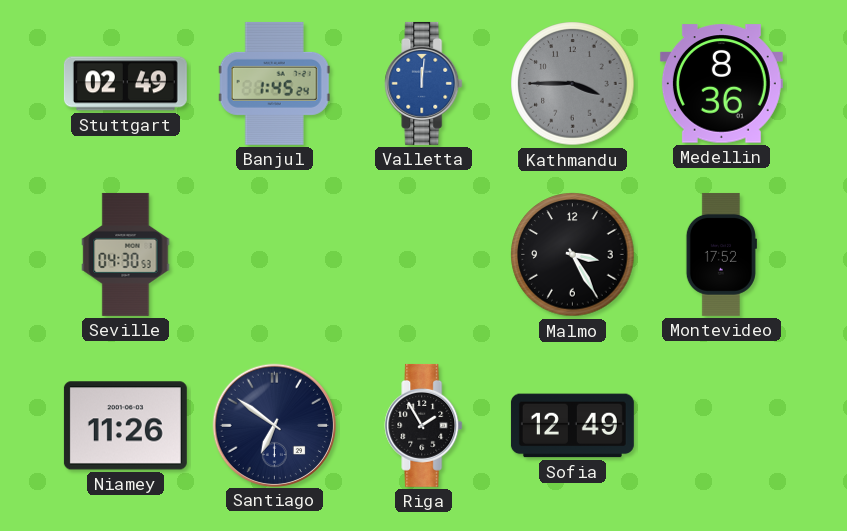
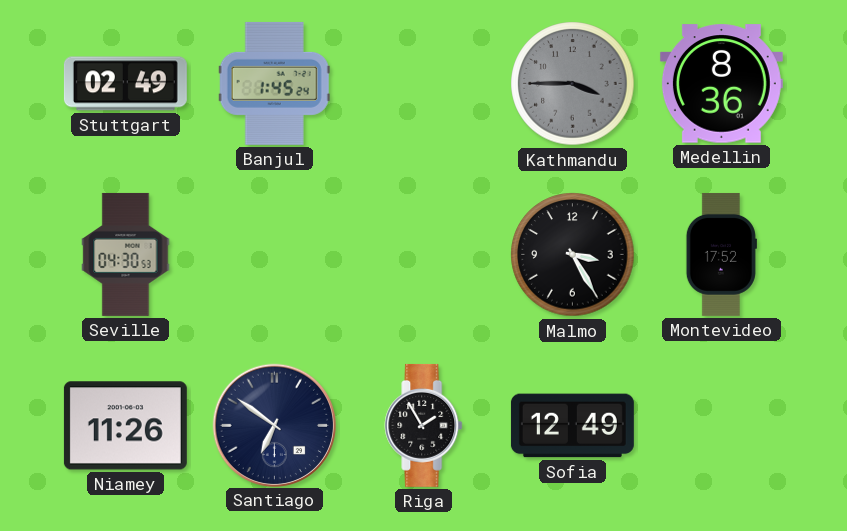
Valletta: 12:01 -> none (424, 83)
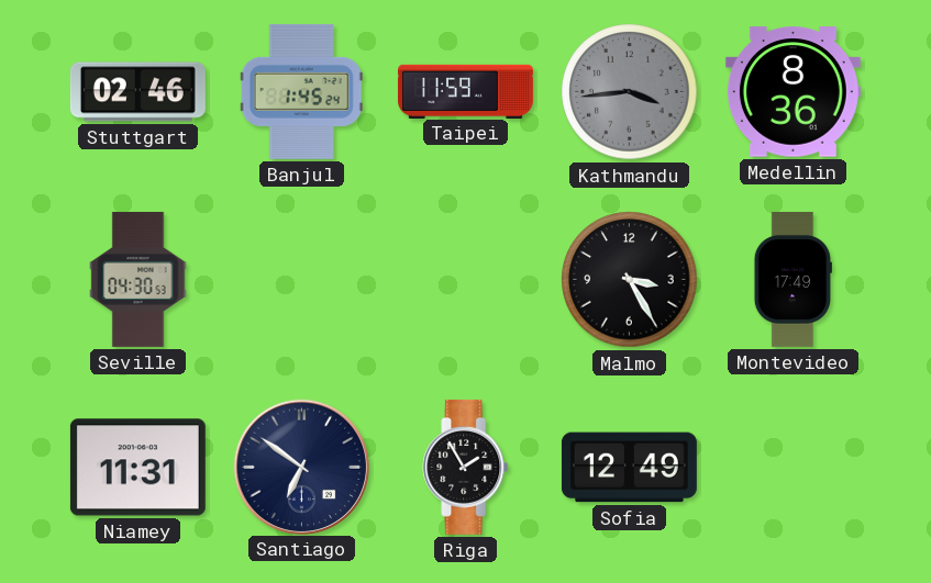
Stuttgart: 02:49 -> 02:46 (137, 92)
Taipei: none -> 11:59 (465, 91)
Kathmandu: 3:45 -> 3:44 (630, 92)
Montevideo: 17:52 -> 17:49 (793, 279)
Niamey: 11:26 -> 11:31 (137, 468)
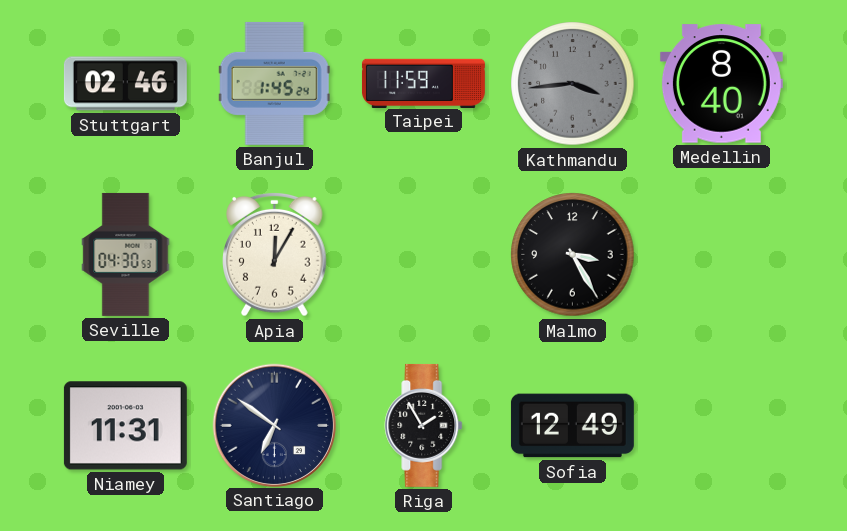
Medellin: 8:36 -> 8:40 (721, 84)
Apia: none -> 12:05 (275, 254)
Montevideo: 17:49 -> none (793, 279)
